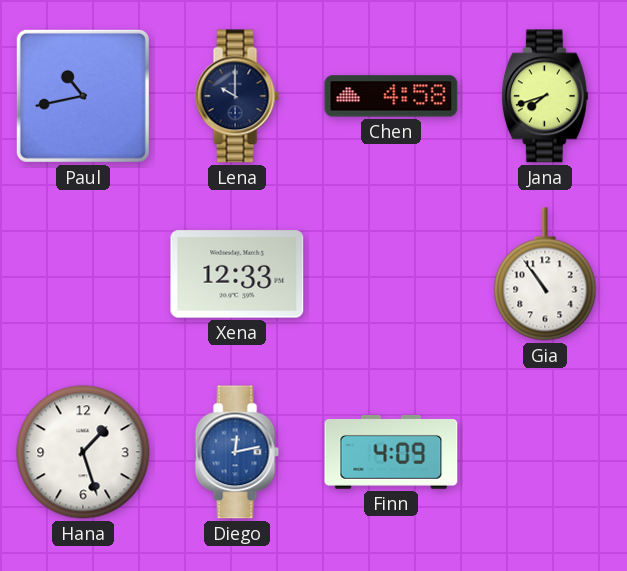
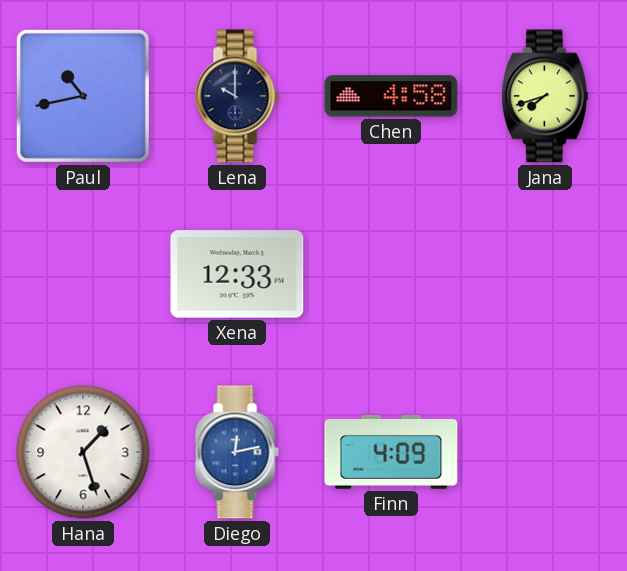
Gia: 10:54 -> none (545, 274)
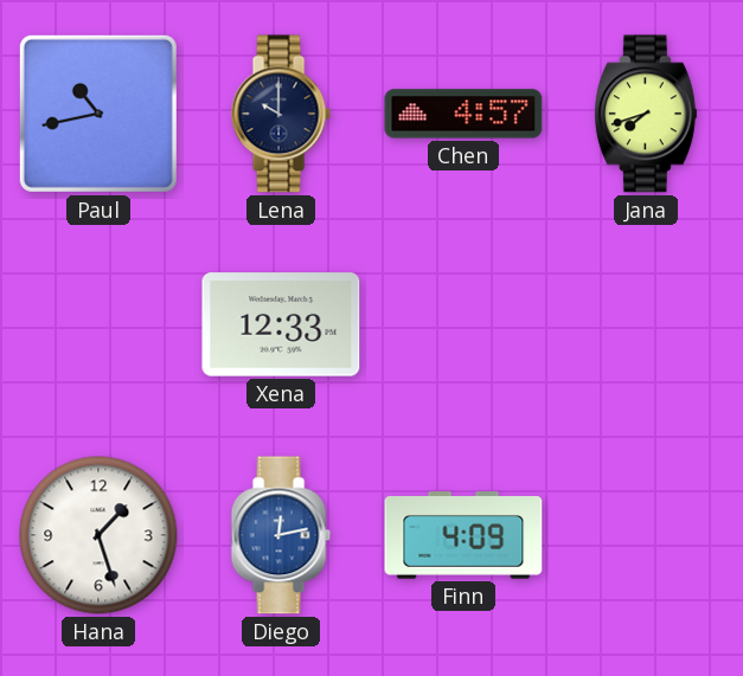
Chen: 4:58 -> 4:57 (463, 114)
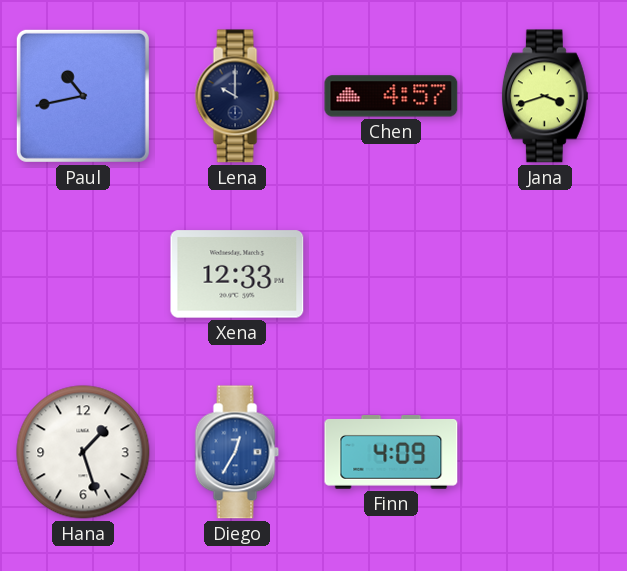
Jana: 7:42 -> 3:42 (545, 96)
Diego: 12:13 -> 12:35 (237, 452)
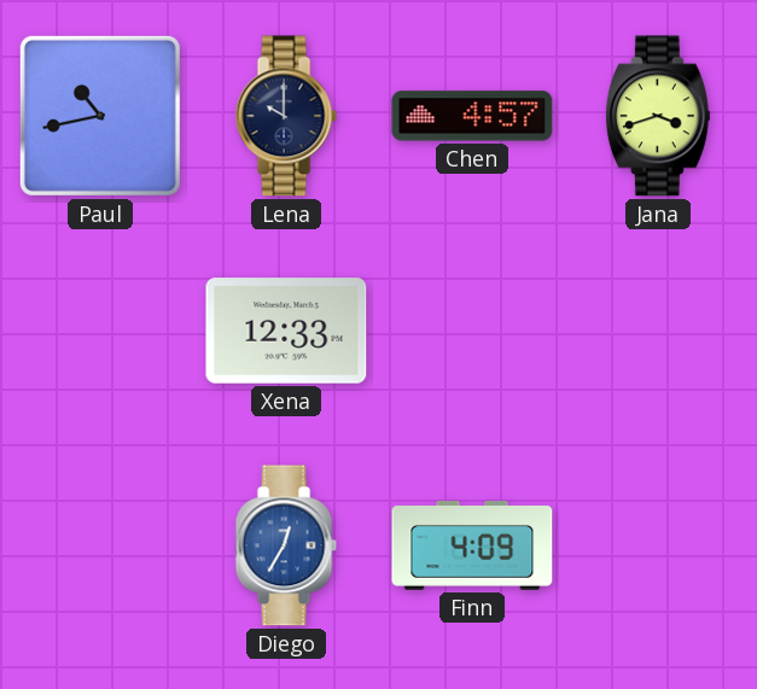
Hana: 1:27 -> none (83, 452)
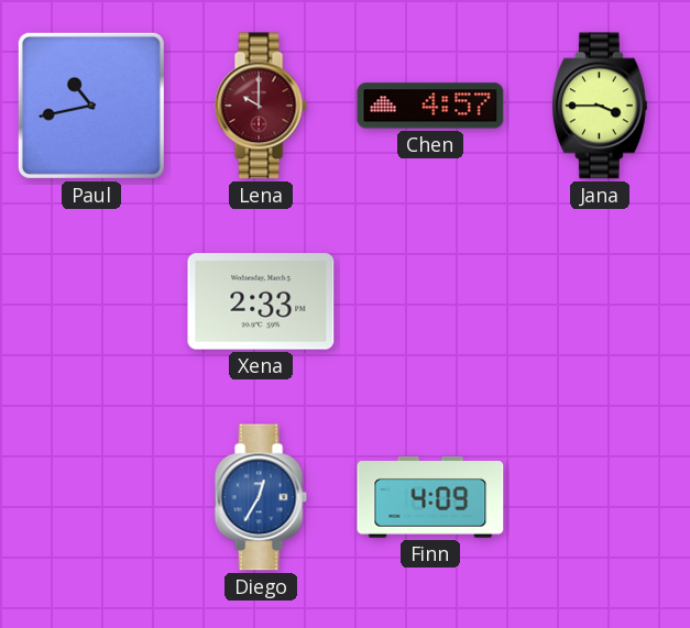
Lena dial: navy -> burgundy (261, 106)
Jana: 3:42 -> 3:45 (600, 106)
Xena: 12:33 -> 2:33 (261, 301)
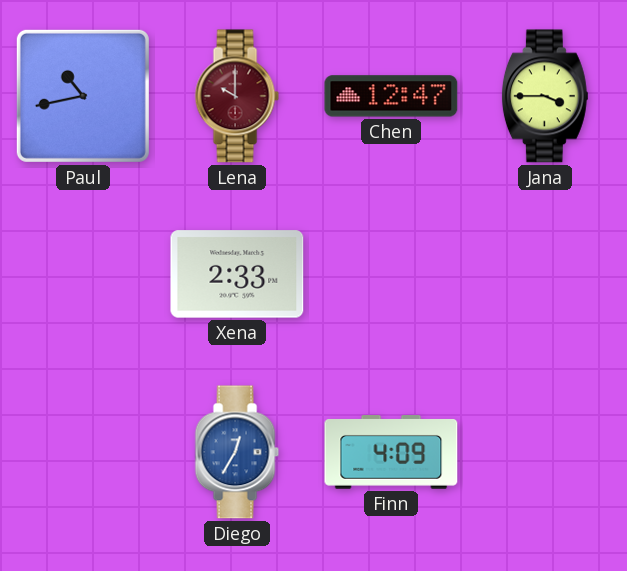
Chen: 4:57 -> 12:47 (391, 96)
